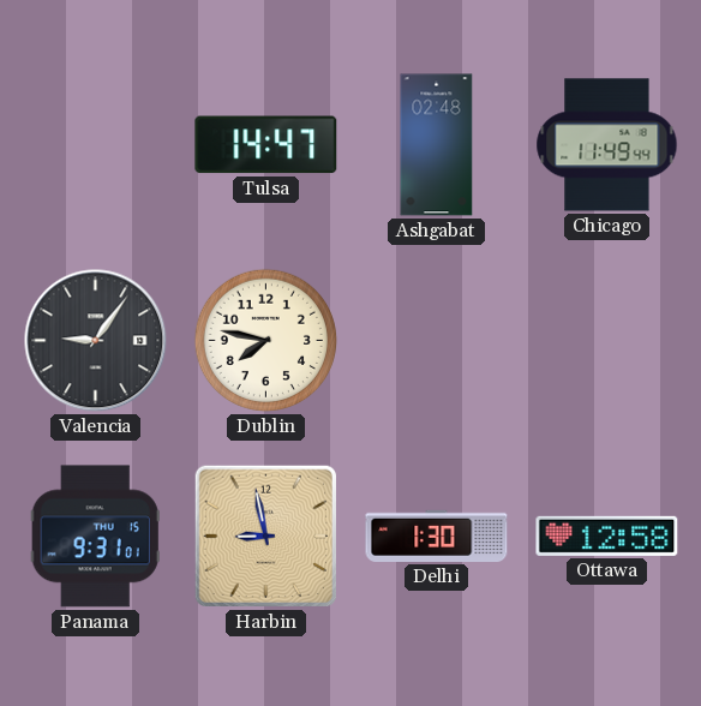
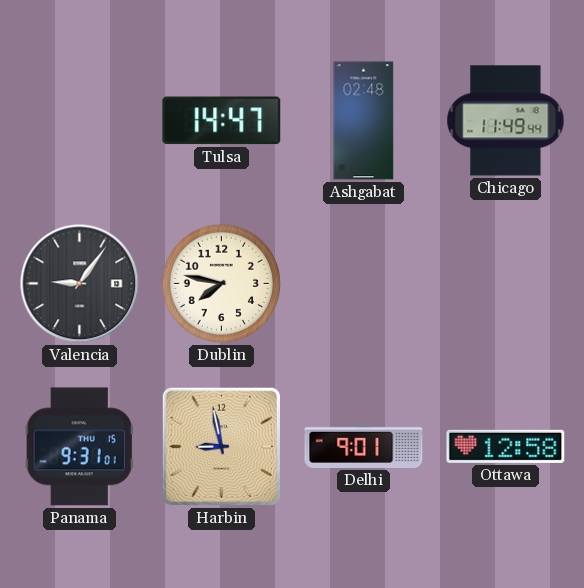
Delhi: 1:30 -> 9:01 (364, 446)
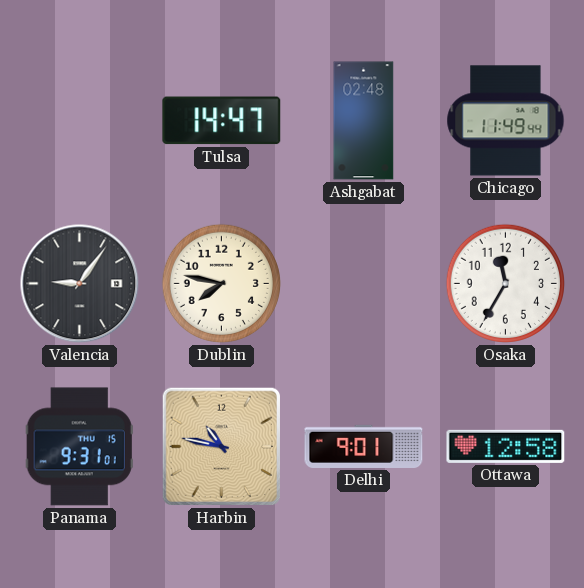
Osaka: none -> 11:35 (505, 283)
Harbin: 8:58 -> 10:47 (221, 446)
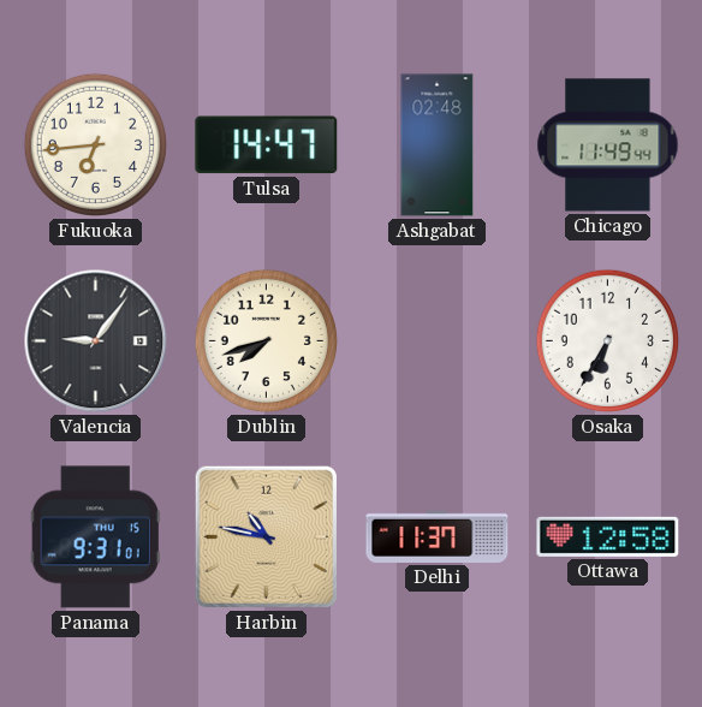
Fukuoka: none -> 6:44 (95, 144)
Dublin: 7:47 -> 7:42 (266, 340)
Osaka: 11:35 -> 6:35 (607, 340)
Delhi: 9:01 -> 11:37 (438, 536)
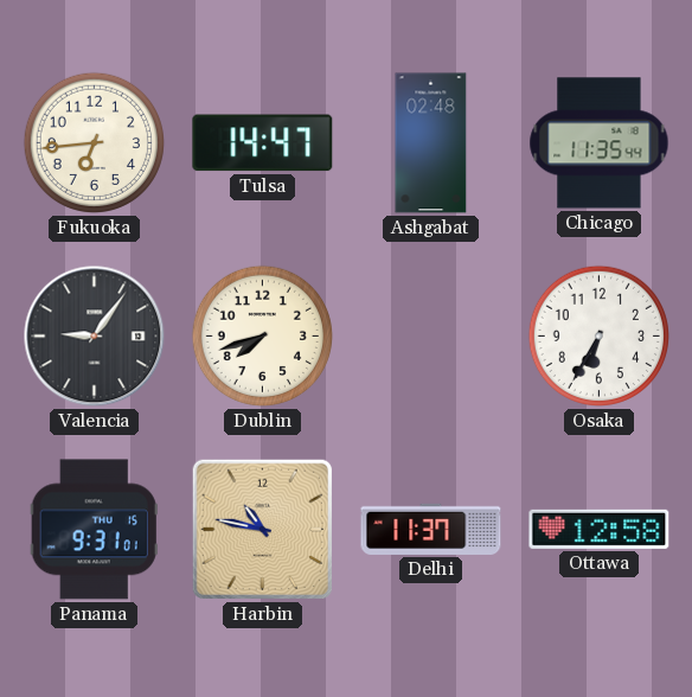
Chicago: 11:49 -> 11:35 (600, 143)
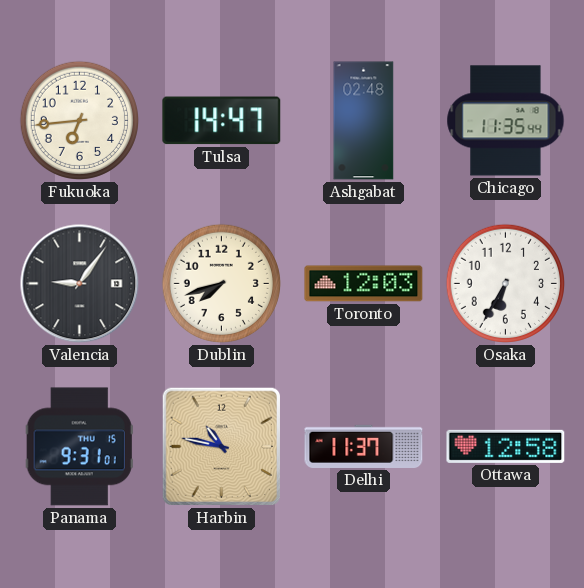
Toronto: none -> 12:03 (364, 284)
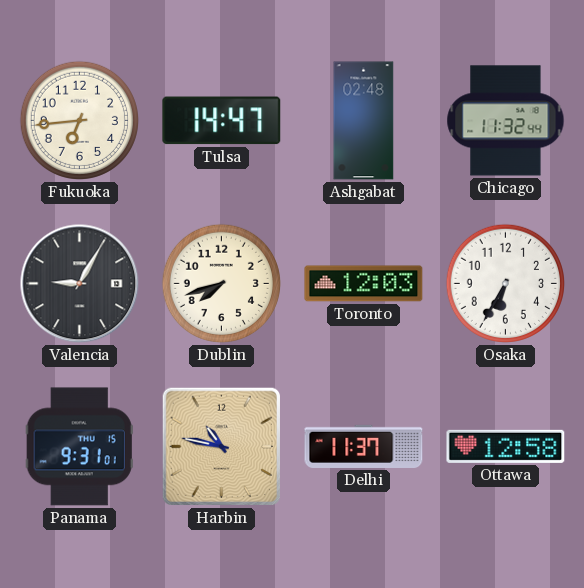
Chicago: 11:35 -> 11:32 (506, 121)
Valencia: 9:06 -> 9:05 (80, 284)
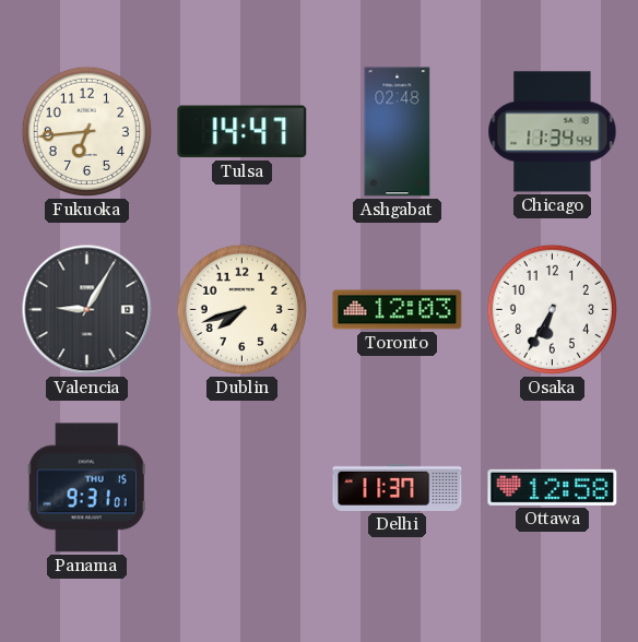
Chicago: 11:32 -> 11:34 (553, 132)
Harbin: 10:47 -> none (221, 446)
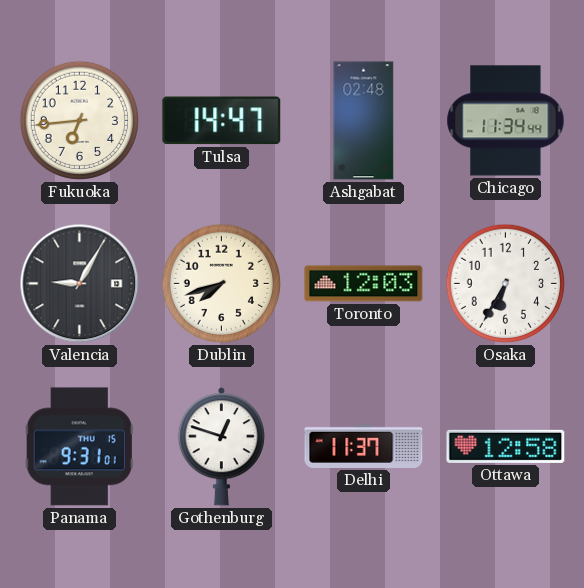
Gothenburg: none -> 12:48 (221, 447)
